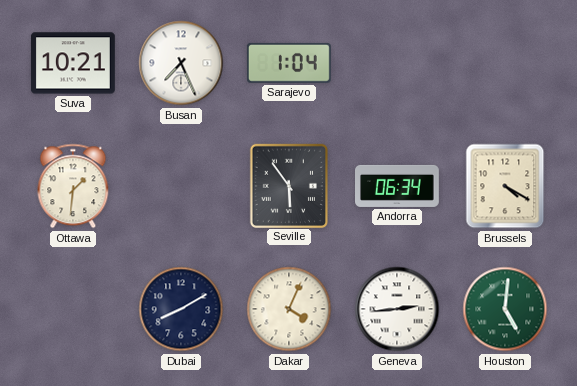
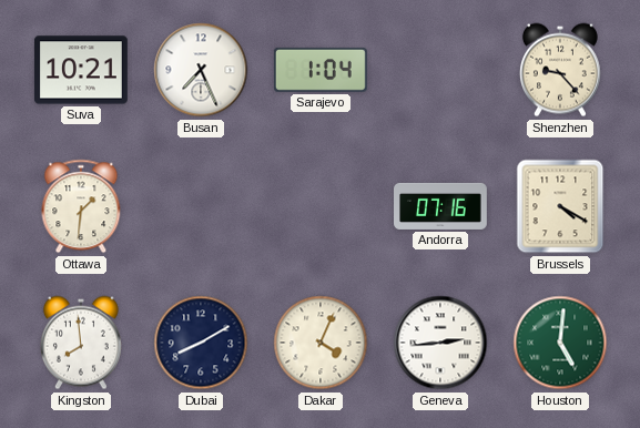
Shenzhen: none -> 9:23 (560, 70)
Seville: 5:54 -> none (288, 185)
Andorra: 06:34 -> 07:16 (441, 206)
Kingston: none -> 7:59 (81, 343)
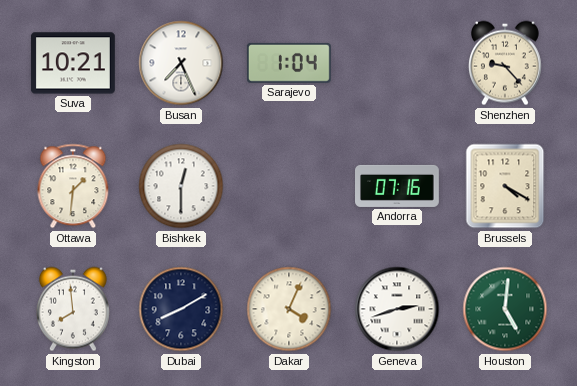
Bishkek: none -> 12:30 (181, 186)
Geneva: 2:44 -> 2:42 (397, 309)
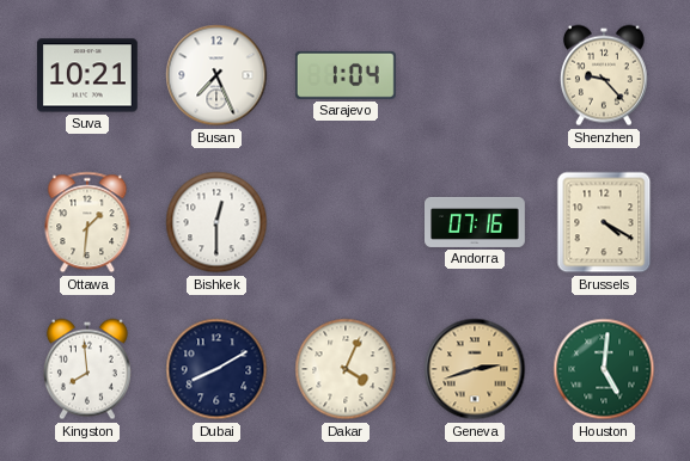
Geneva dial: white -> champagne (475, 369)
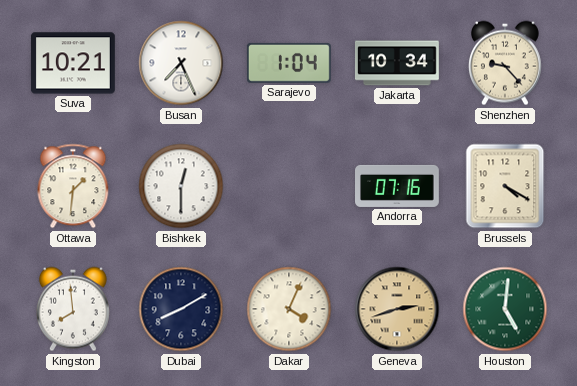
Jakarta: none -> 10:34 (397, 63)
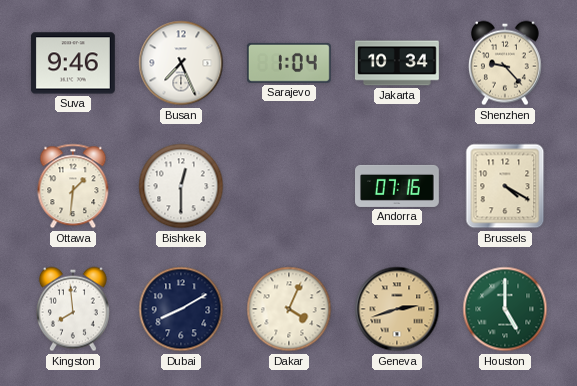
Suva: 10:21 -> 9:46 (73, 63)
Houston: 5:01 -> 5:00 (505, 309)
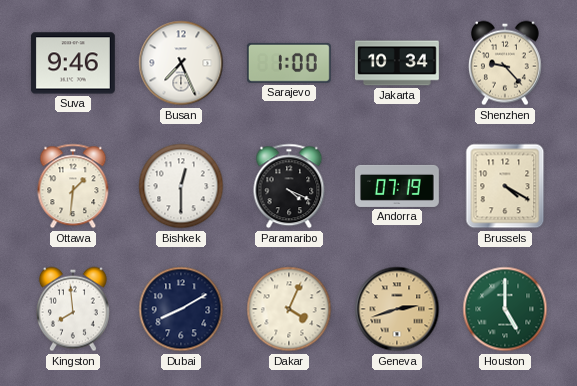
Sarajevo: 1:04 -> 1:00 (289, 63)
Paramaribo: none -> 4:19 (289, 186)
Andorra: 07:16 -> 07:19 (398, 186)
